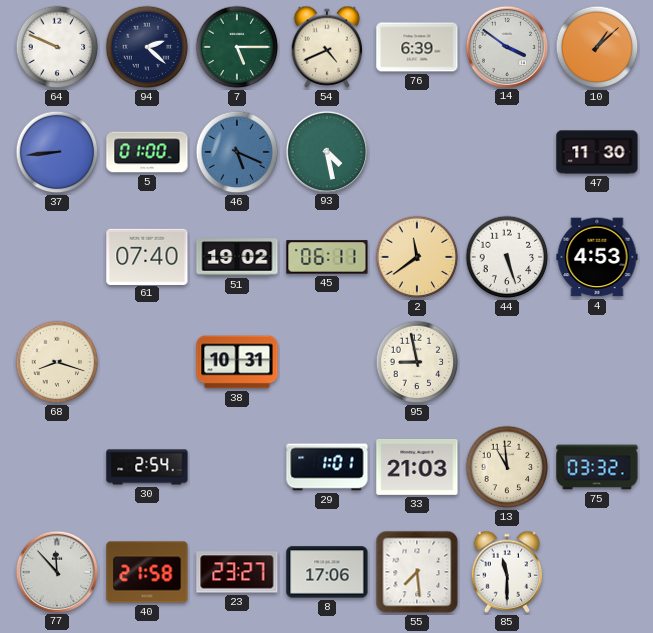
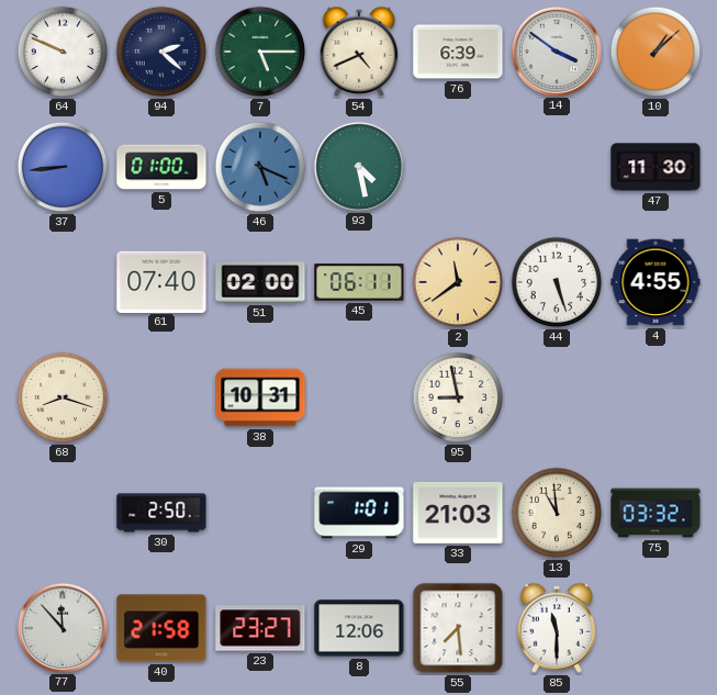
51: 19:02 -> 02:00 (260, 282)
4: 4:53 -> 4:55 (656, 282)
30: 2:54 -> 2:50 (161, 513)
8: 17:06 -> 12:06 (359, 628)
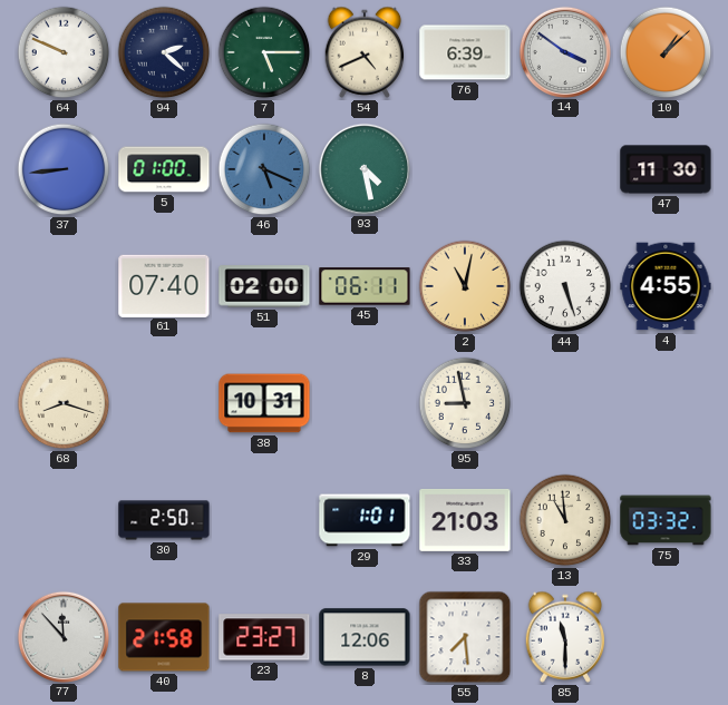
2: 11:39 -> 11:02 (465, 286)
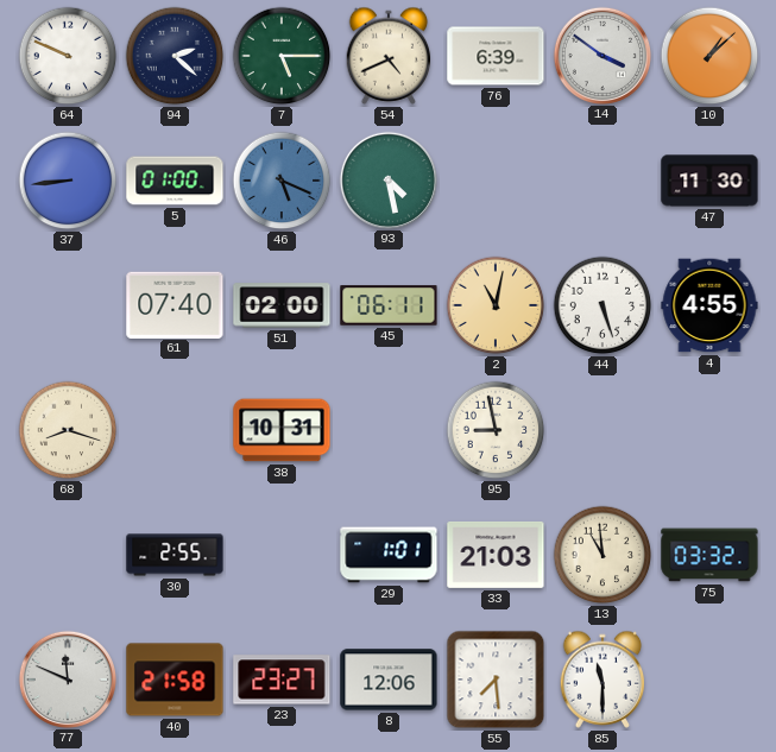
30: 2:50 -> 2:55 (175, 555)
77: 11:53 -> 11:49 (67, 678)
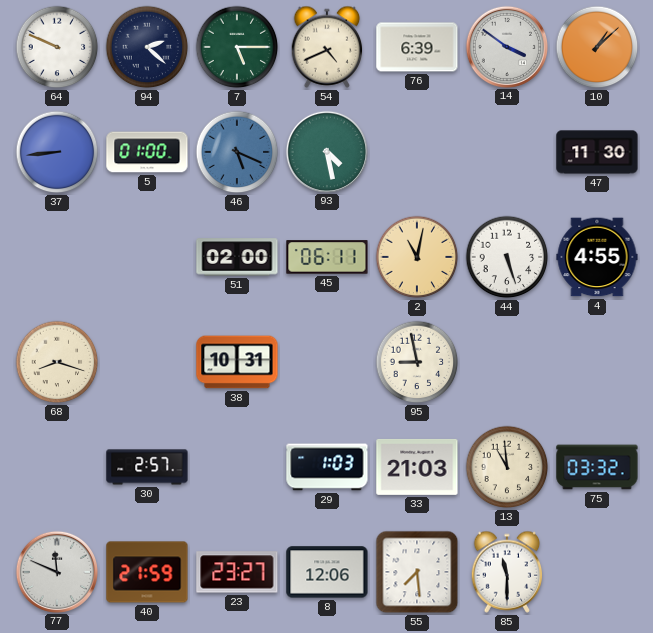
61: 07:40 -> none (175, 304)
30: 2:55 -> 2:57 (147, 467)
29: 1:01 -> 1:03 (327, 467)
40: 21:58 -> 21:59 (147, 572)
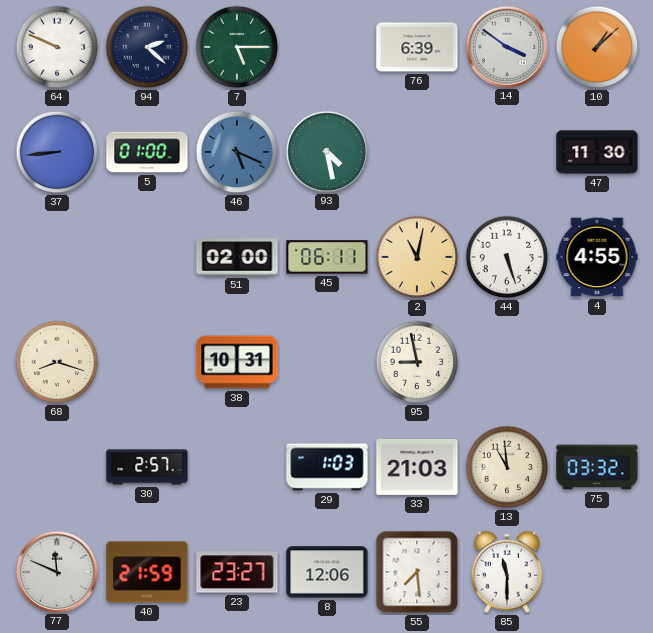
54: 4:41 -> none (327, 47)
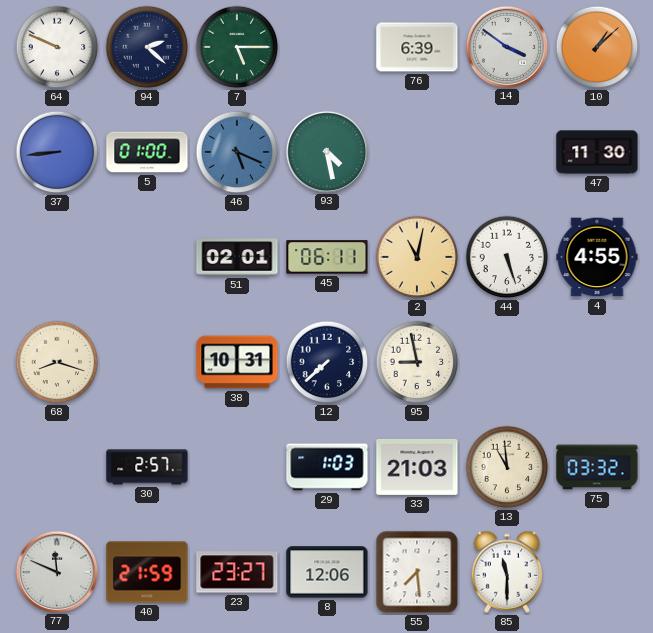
51: 02:00 -> 02:01 (237, 257)
12: none -> 7:38 (327, 362)
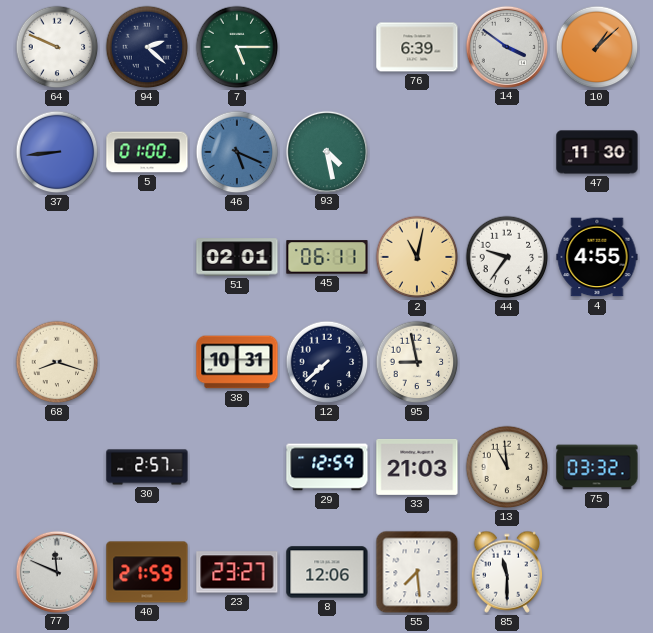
44: 5:27 -> 9:36 (507, 257)
29: 1:03 -> 12:59 (327, 467)
